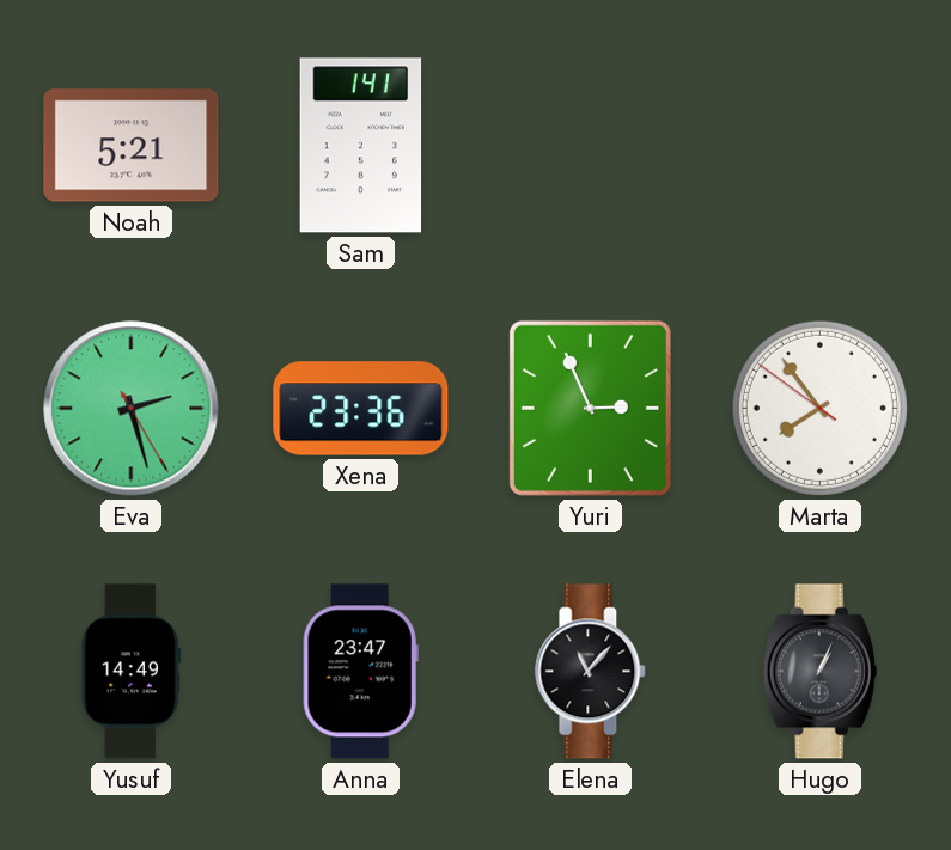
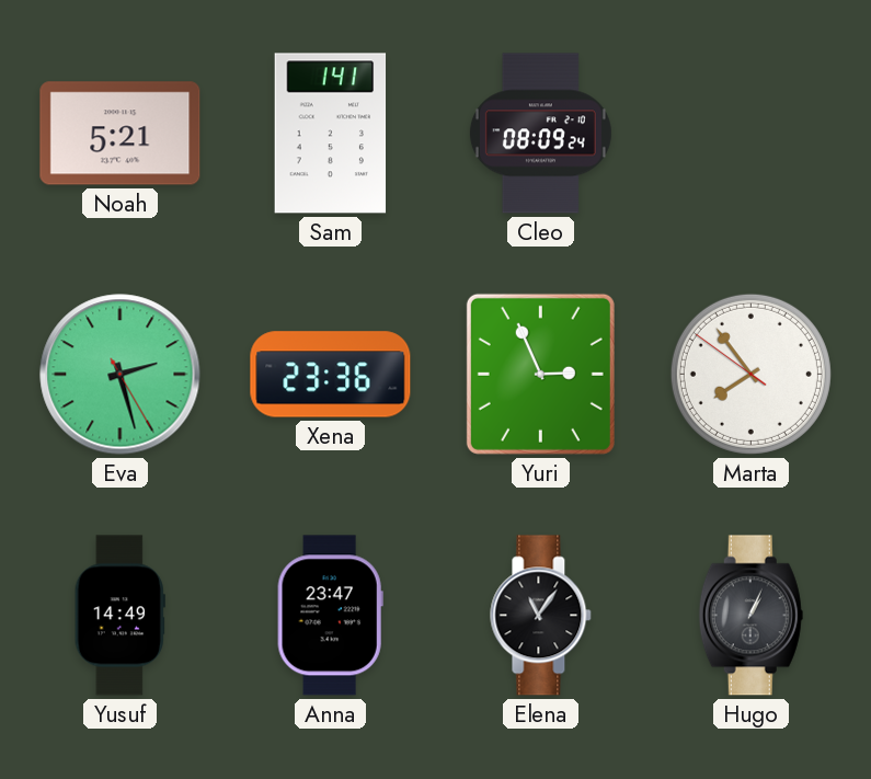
Cleo: none -> 08:09 (540, 134)
Elena: 11:07 -> 11:06 (541, 616)
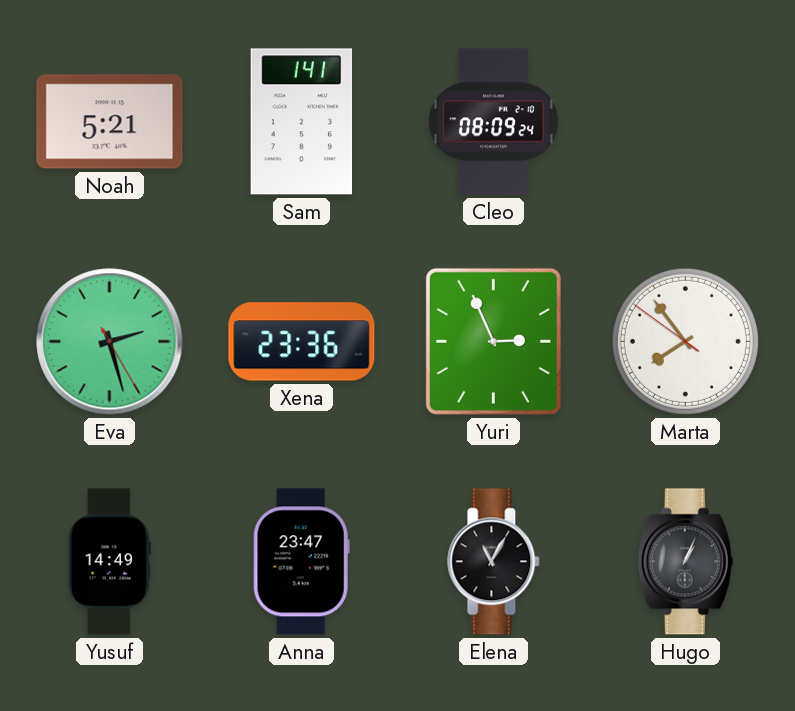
Elena: 11:06 -> 11:05 (494, 562)
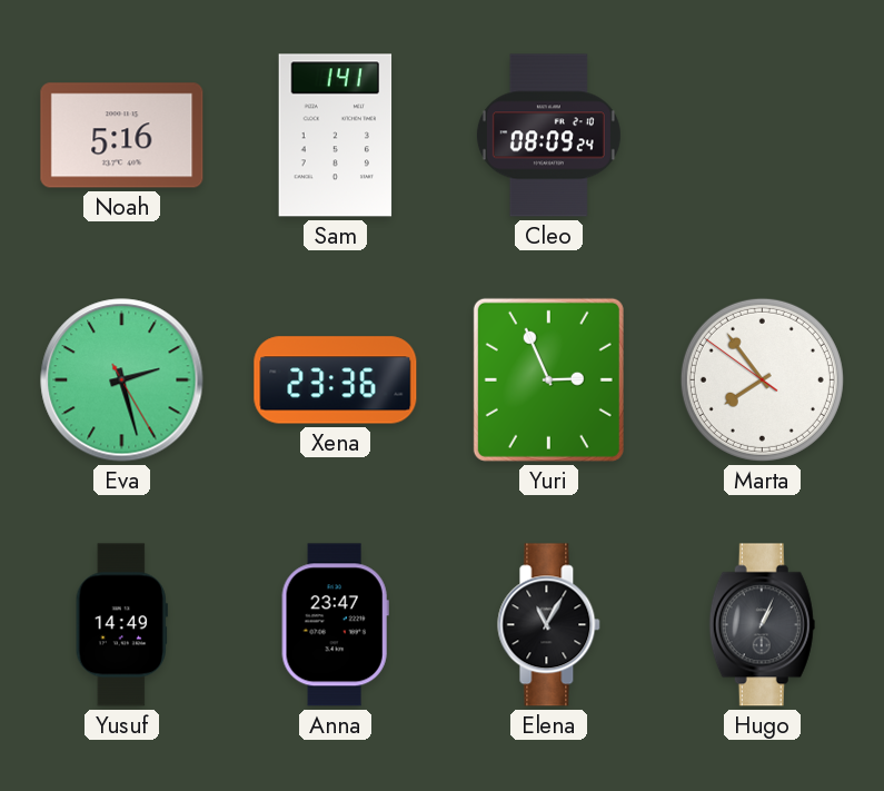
Noah: 5:21 -> 5:16 (122, 136)
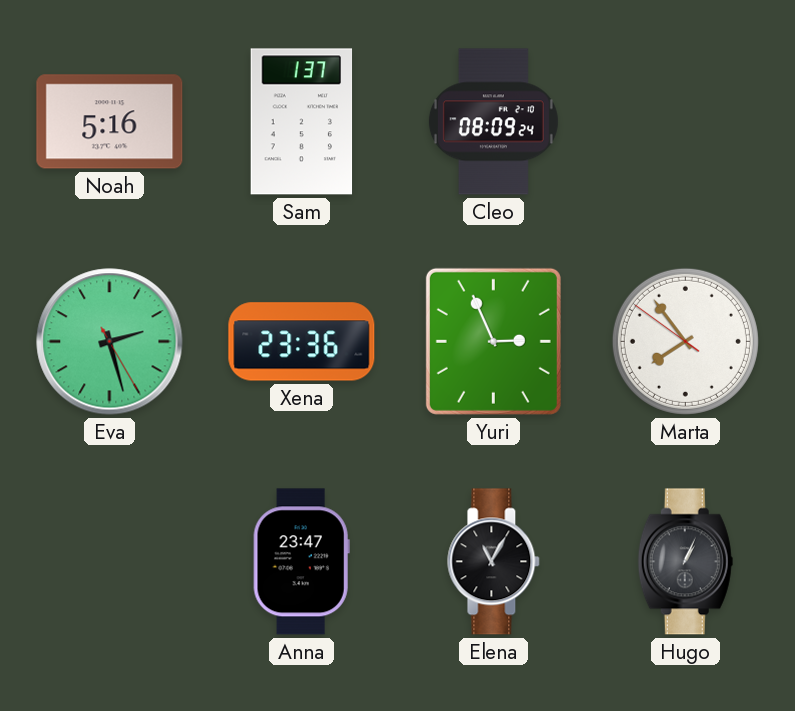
Sam: 1:41 -> 1:37 (302, 122)
Yusuf: 14:49 -> none (121, 625)
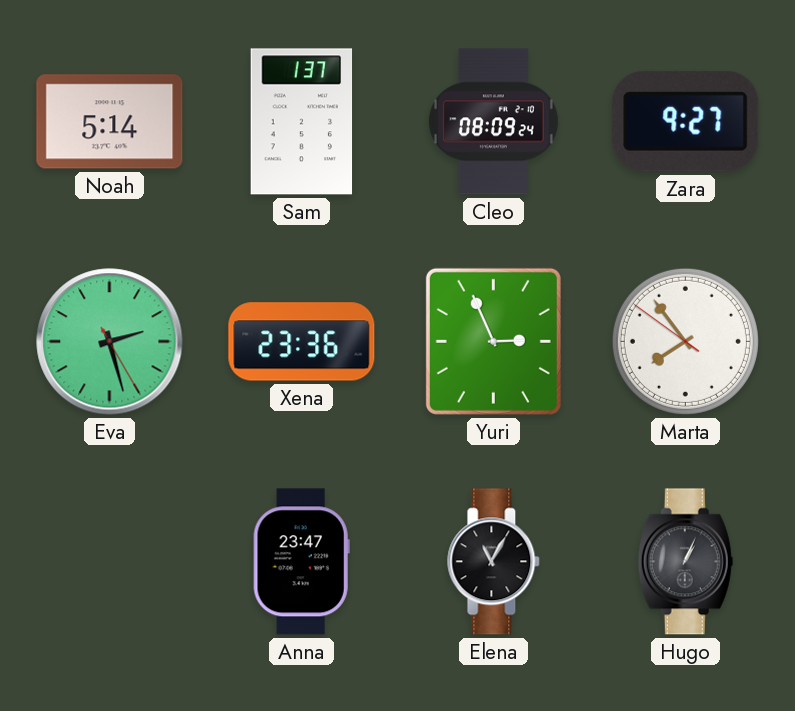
Noah: 5:16 -> 5:14 (110, 122)
Zara: none -> 9:27 (686, 121)
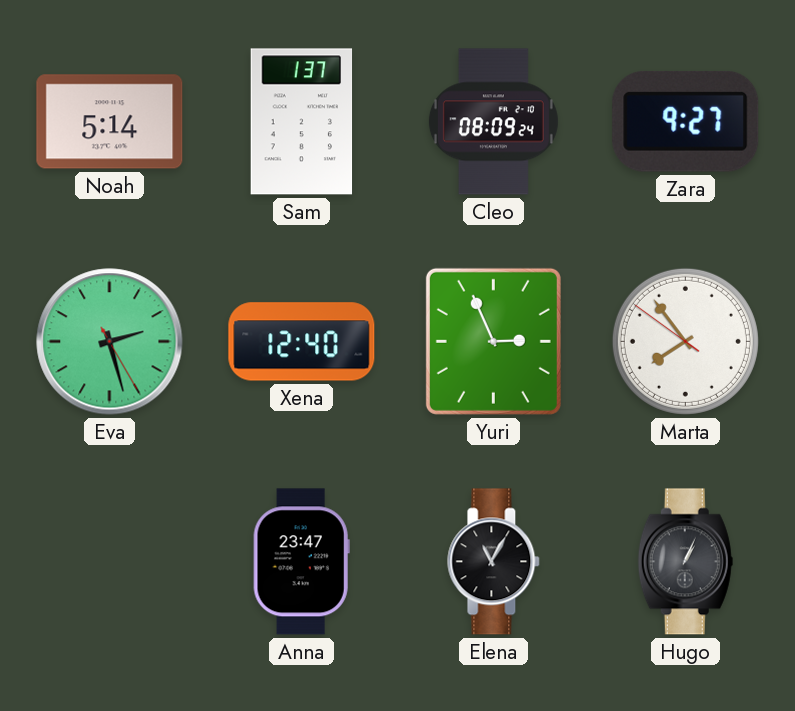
Xena: 23:36 -> 12:40 (302, 342)
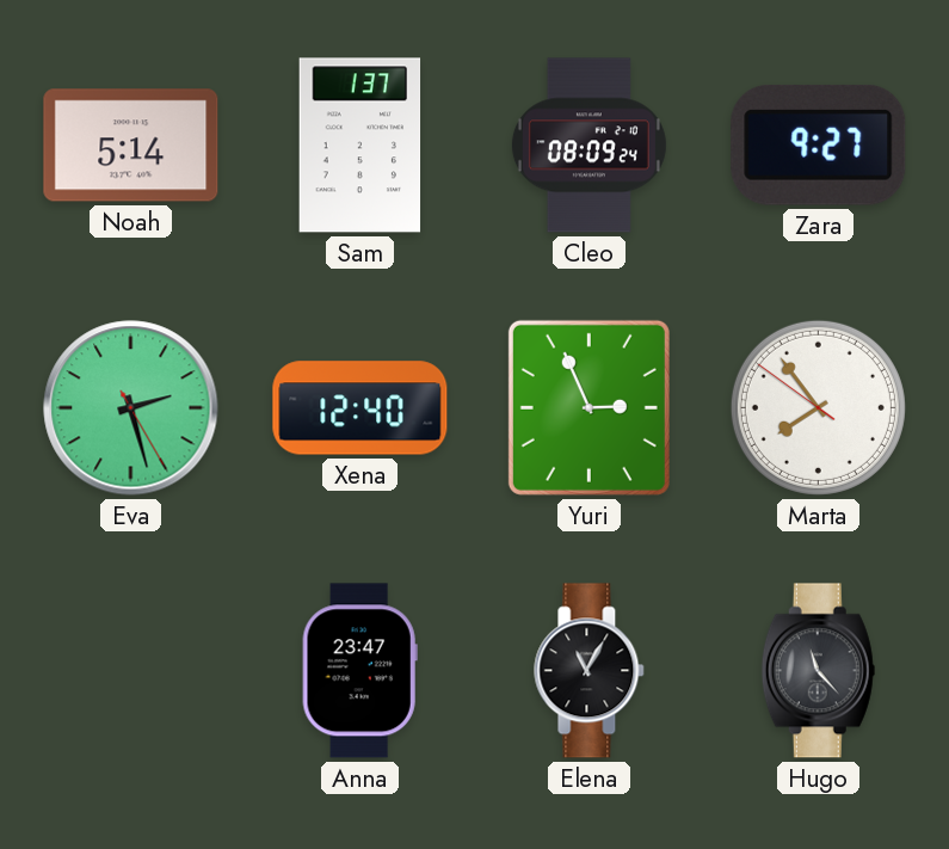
Hugo: 1:04 -> 11:23 (818, 671)
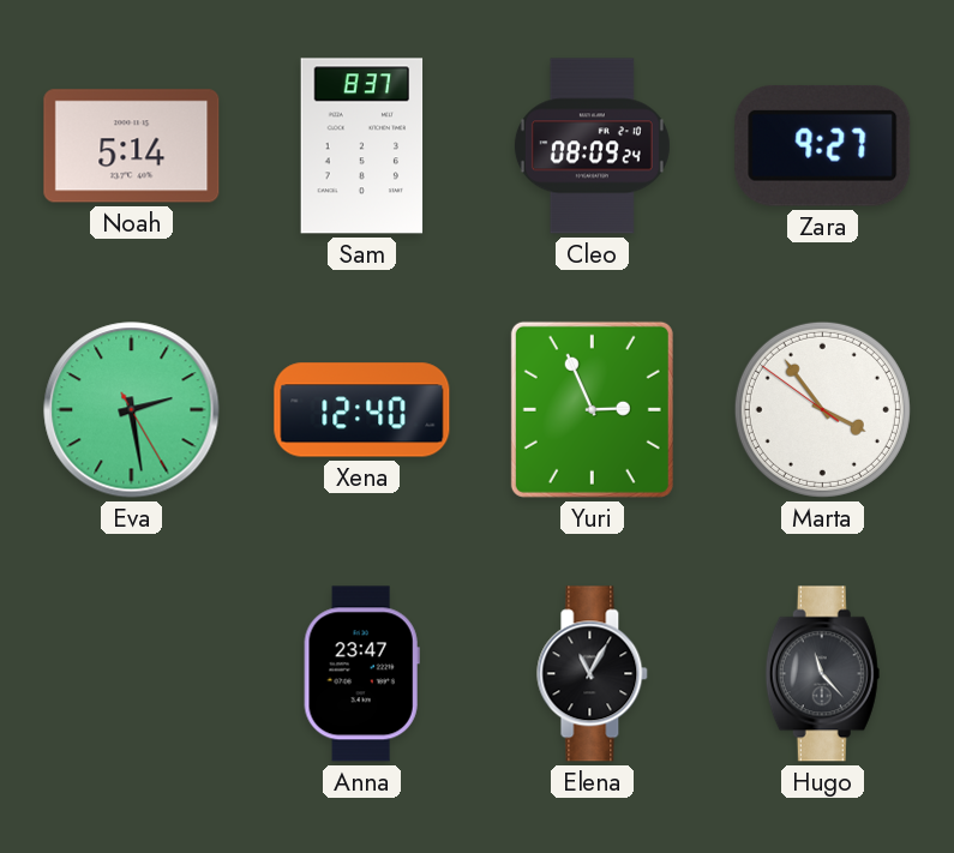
Sam: 1:37 -> 8:37 (362, 146)
Eva: 2:27 -> 2:28 (132, 410)
Marta: 7:53 -> 3:53 (822, 409)
